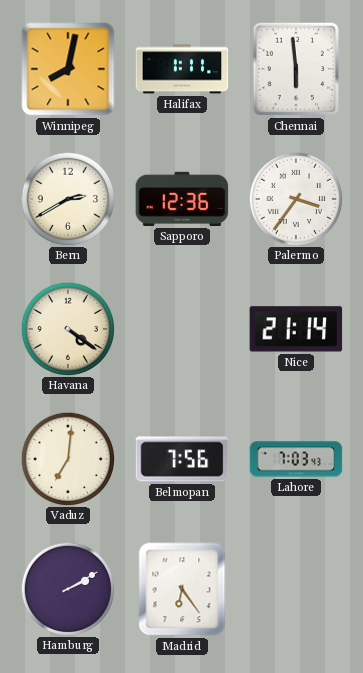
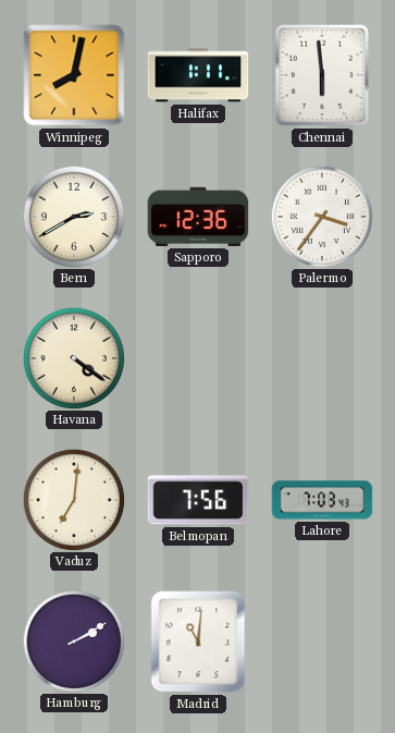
Nice: 21:14 -> none (296, 329)
Madrid: 6:24 -> 11:01 (198, 642)
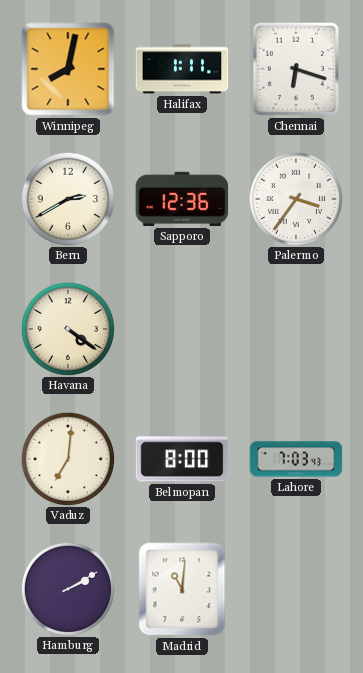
Chennai: 5:59 -> 6:18 (295, 69)
Belmopan: 7:56 -> 8:00 (182, 459)
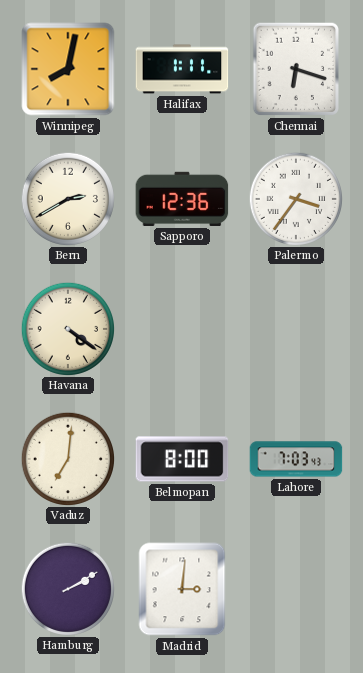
Madrid: 11:01 -> 3:01 (182, 589)
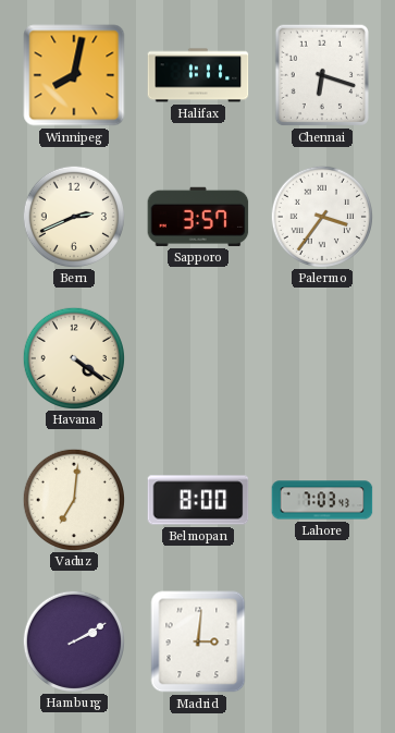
Bern: 2:40 -> 2:41 (73, 216)
Sapporo: 12:36 -> 3:57 (198, 217)
